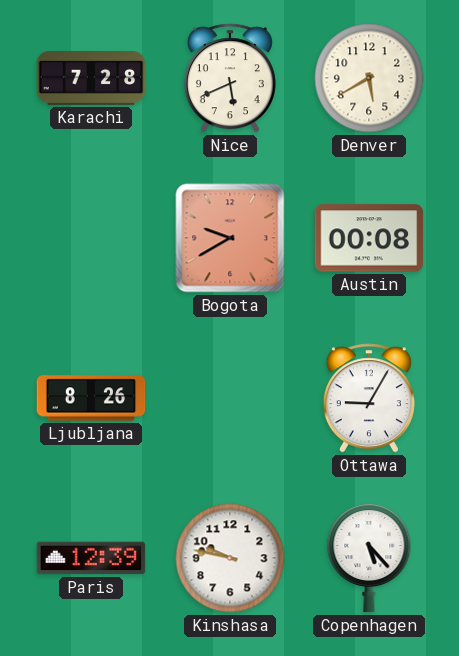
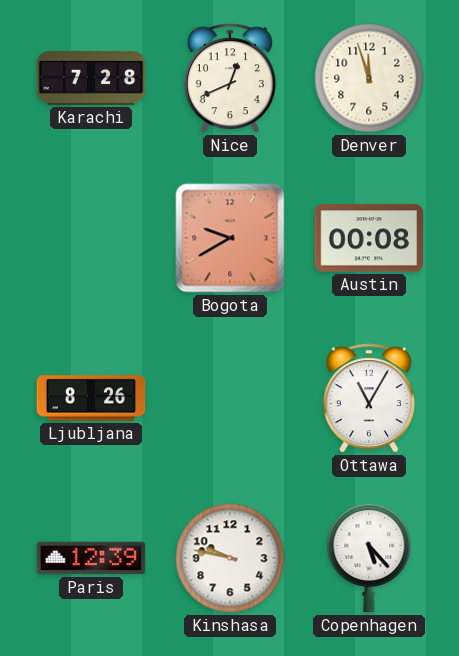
Nice: 5:41 -> 12:41 (230, 78)
Denver: 5:40 -> 11:57 (369, 78)
Ottawa: 9:05 -> 11:05 (369, 398)
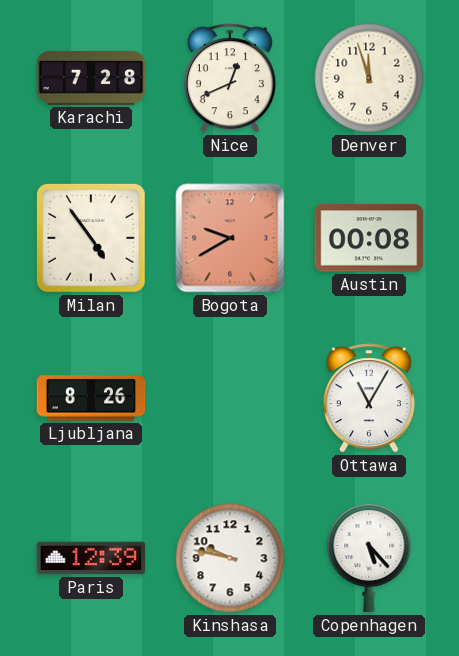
Milan: none -> 4:54 (91, 238)
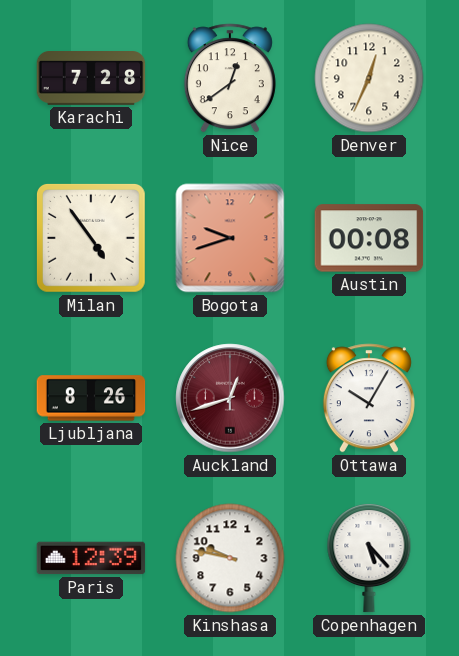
Nice: 12:41 -> 12:39 (230, 78)
Denver: 11:57 -> 12:34 (369, 78)
Bogota: 9:40 -> 9:42 (230, 238)
Auckland: none -> 12:42 (230, 398)
Ottawa: 11:05 -> 10:05 (369, 398)
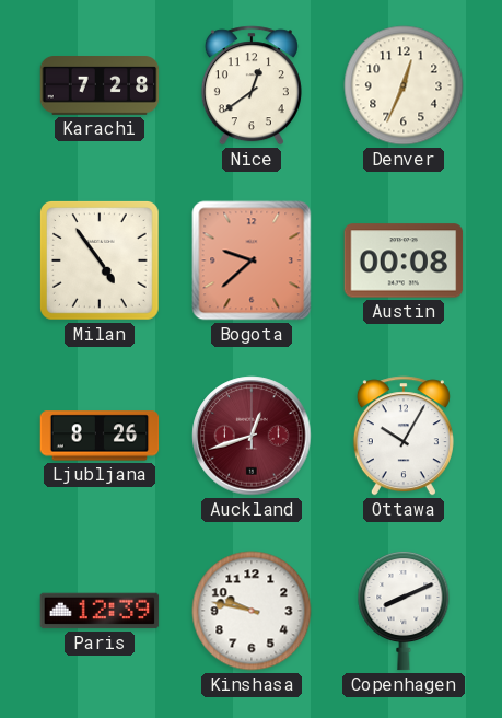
Bogota: 9:42 -> 9:38 (252, 260)
Copenhagen: 5:23 -> 8:11 (404, 611)
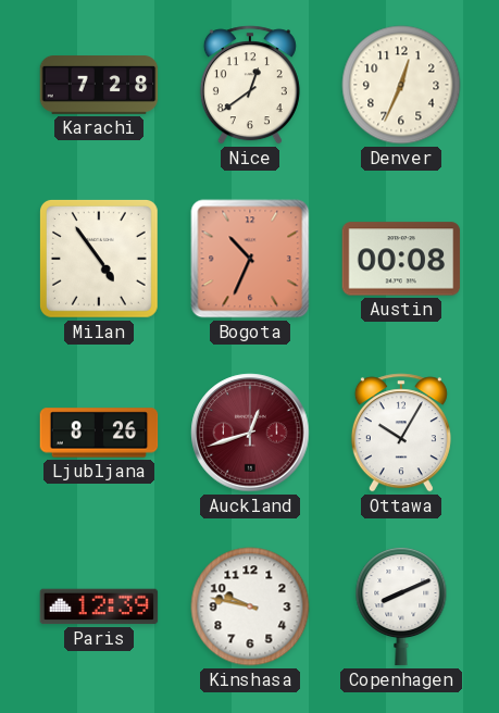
Bogota: 9:38 -> 10:34 (250, 259)
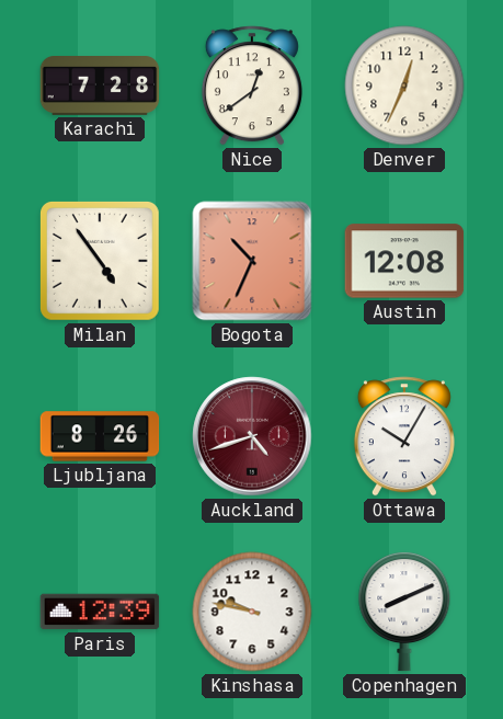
Austin: 00:08 -> 12:08 (404, 261)
Auckland: 12:42 -> 4:42 (252, 436)
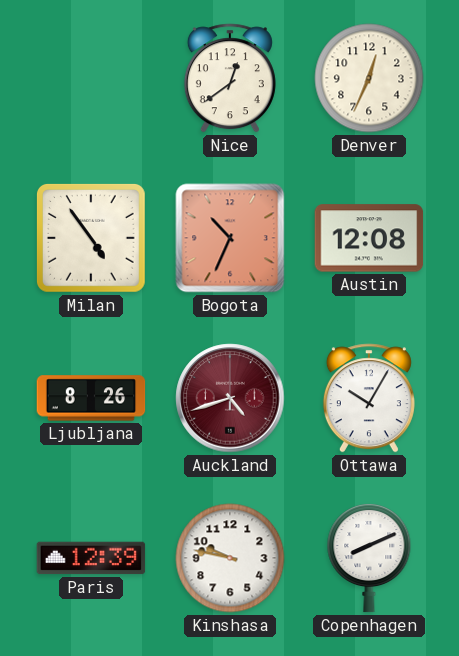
Karachi: 7:28 -> none (100, 87)
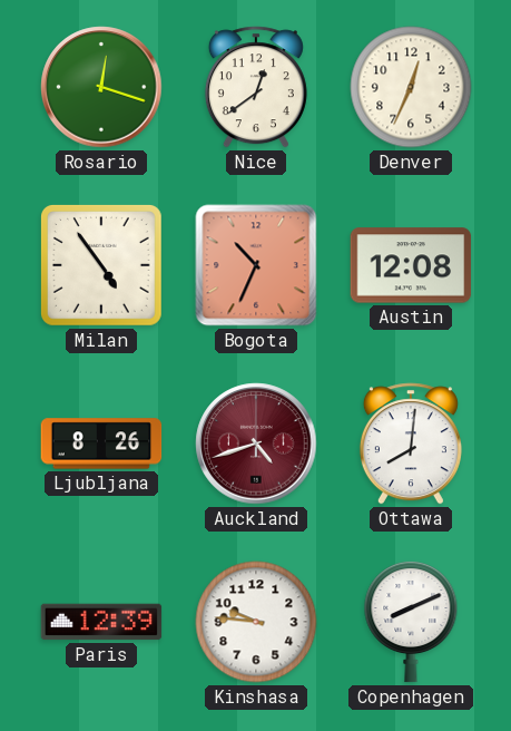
Rosario: none -> 12:18 (101, 87)
Ottawa: 10:05 -> 8:01 (411, 444)
Kinshasa: 9:47 -> 9:46 (256, 622)
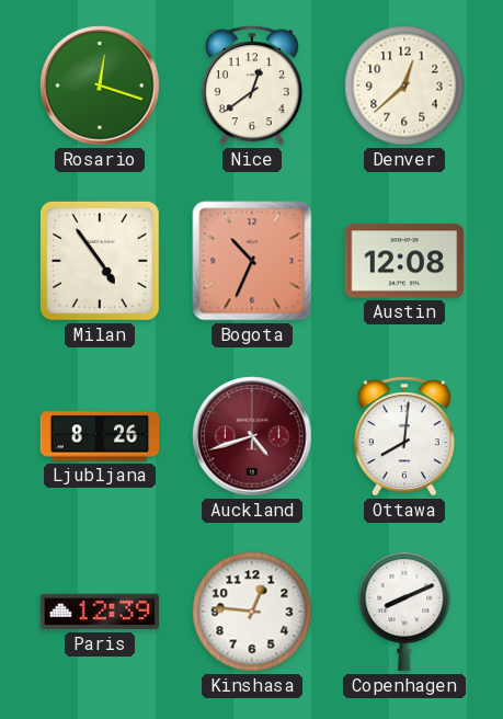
Denver: 12:34 -> 12:38 (404, 85)
Kinshasa: 9:46 -> 12:46 (252, 612)
